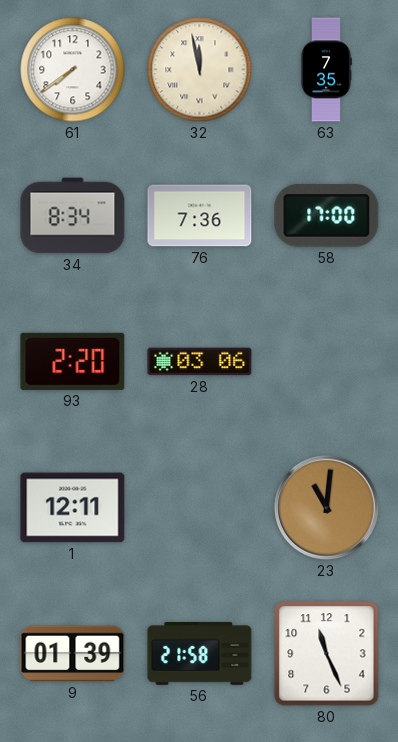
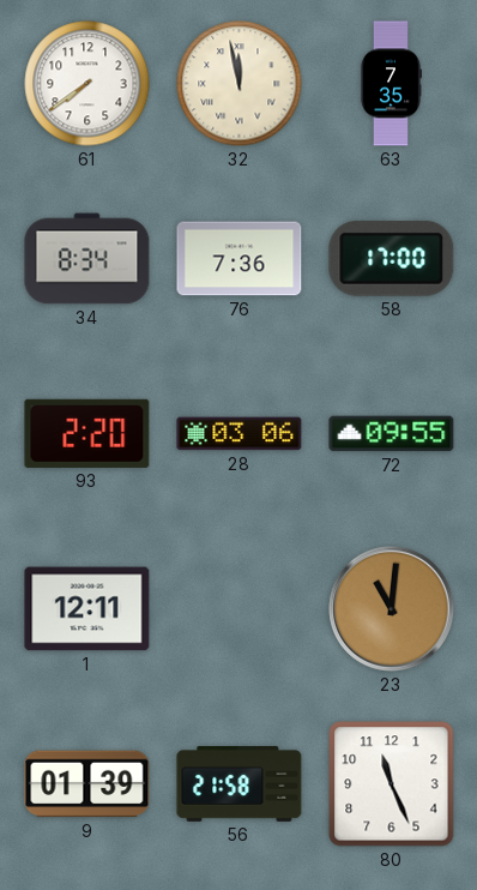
72: none -> 09:55 (392, 434)
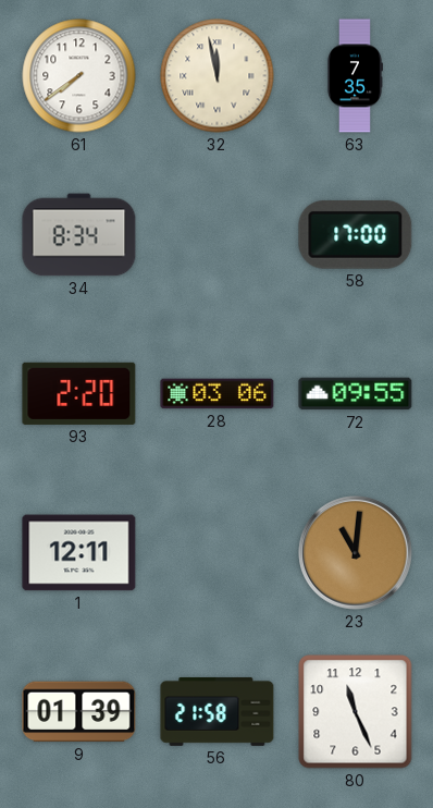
76: 7:36 -> none (240, 259)
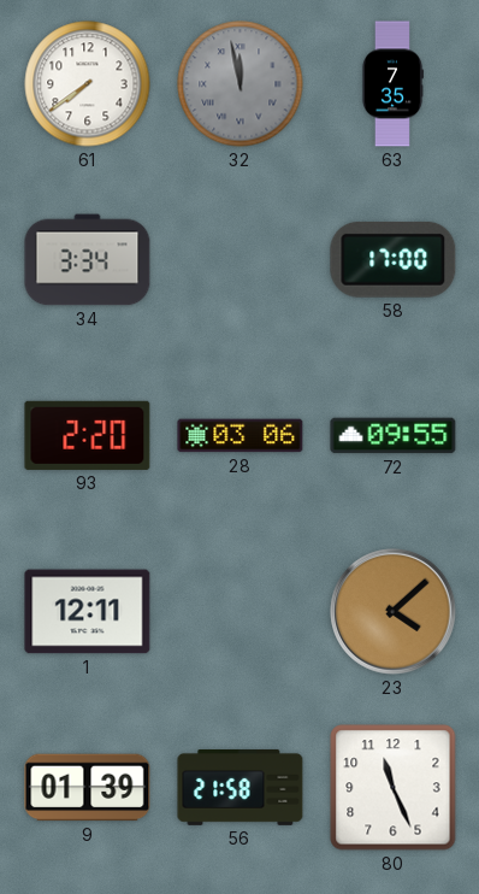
32 dial: cream -> grey (241, 84)
34: 8:34 -> 3:34 (88, 260)
23: 11:01 -> 4:08 (394, 612)
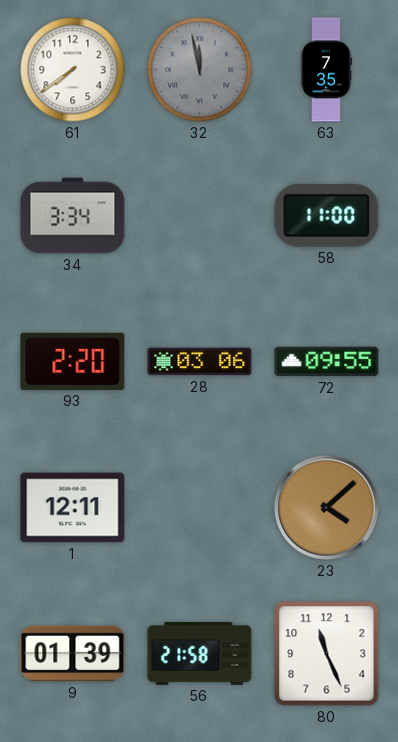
58: 17:00 -> 11:00 (327, 215)
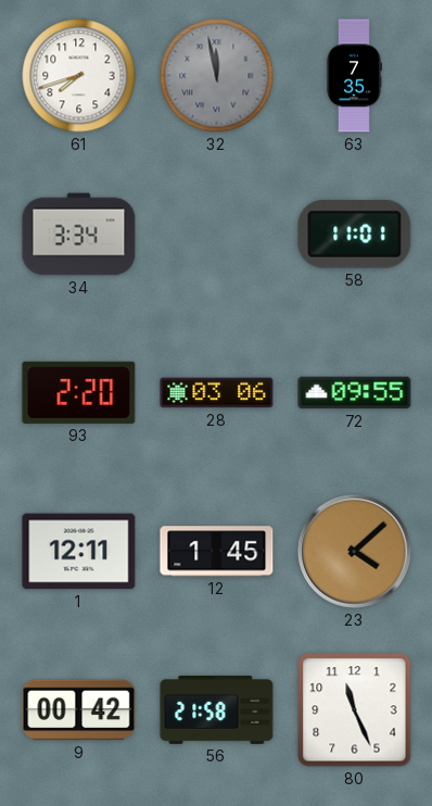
61: 7:39 -> 7:42 (79, 76)
58: 11:00 -> 11:01 (355, 234)
12: none -> 1:45 (217, 552)
9: 01:39 -> 00:42 (79, 710)
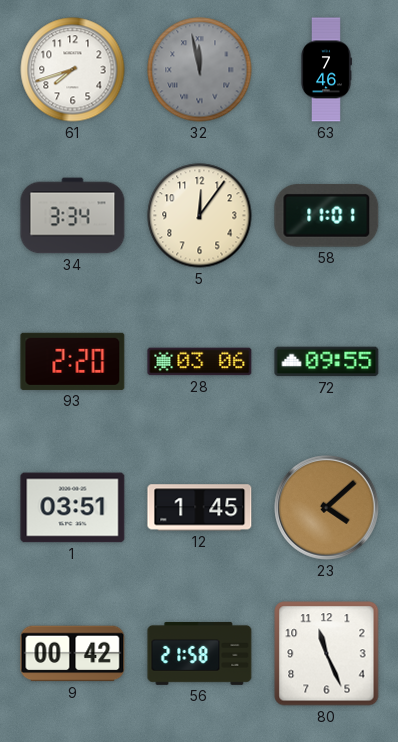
63: 7:35 -> 7:46 (326, 70)
5: none -> 12:06 (200, 216)
1: 12:11 -> 03:51 (73, 508)
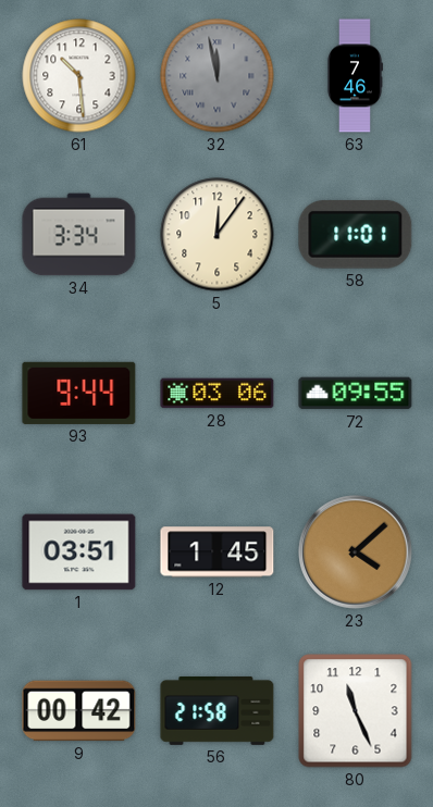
61: 7:42 -> 10:29 (79, 76)
93: 2:20 -> 9:44 (79, 393)
